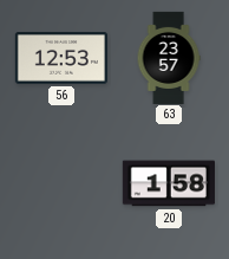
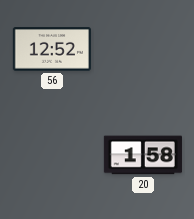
56: 12:53 -> 12:52 (52, 49)
63: 23:57 -> none (169, 57)
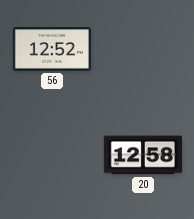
20: 1:58 -> 12:58 (143, 155)
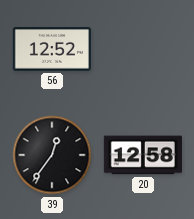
39: none -> 12:36 (52, 155)
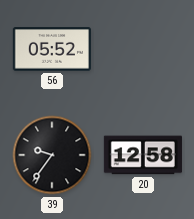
56: 12:52 -> 05:52 (52, 49)
39: 12:36 -> 9:36 (52, 155)
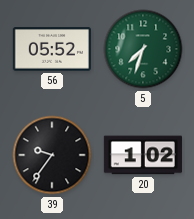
5: none -> 7:33 (143, 49)
20: 12:58 -> 1:02 (143, 155)
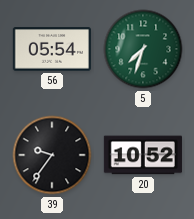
56: 05:52 -> 05:54 (52, 49)
20: 1:02 -> 10:52 (143, 155)
